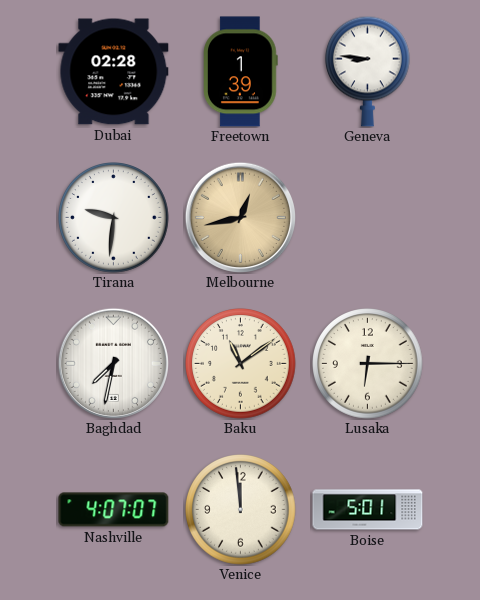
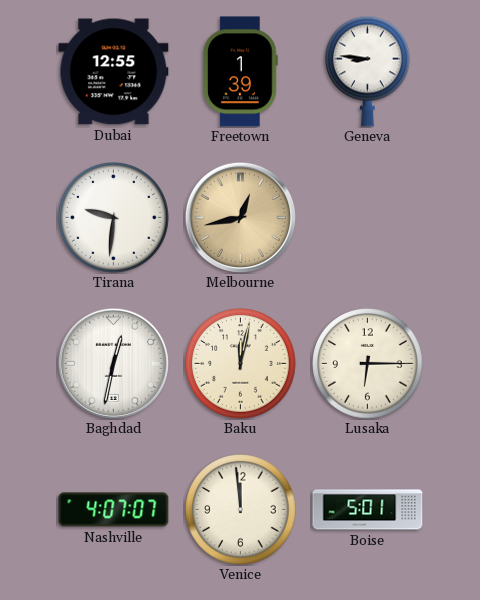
Dubai: 02:28 -> 12:55 (114, 72)
Baghdad: 7:32 -> 12:32 (113, 363)
Baku: 11:09 -> 12:02 (241, 364)
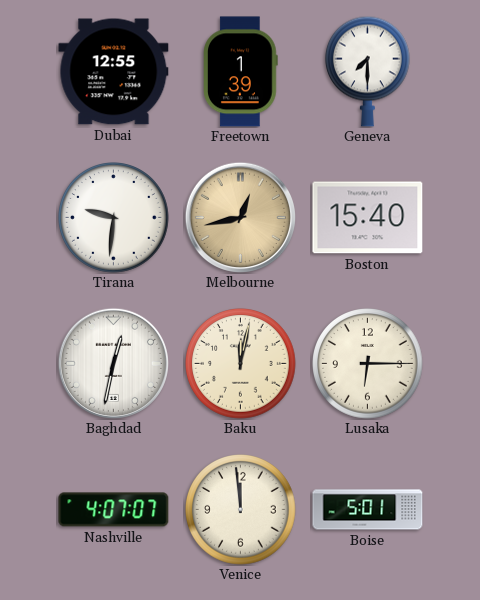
Geneva: 8:46 -> 7:30 (367, 71)
Boston: none -> 15:40 (368, 218)
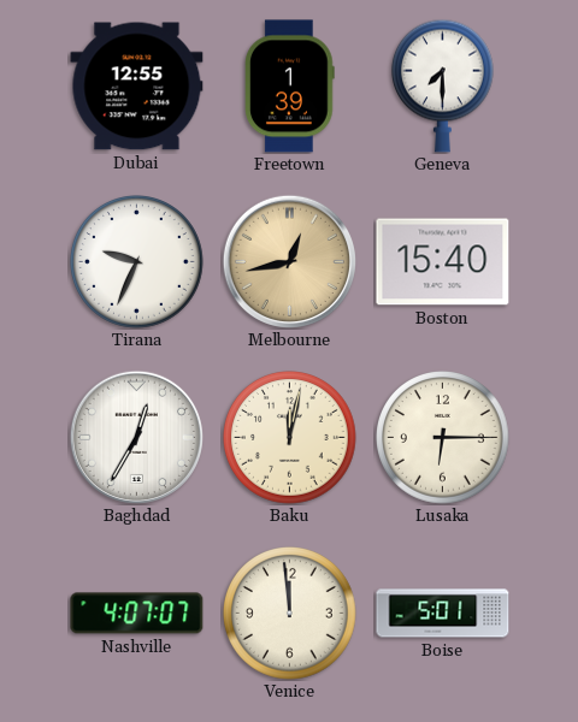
Tirana: 9:31 -> 9:34 (137, 262)
Baghdad: 12:32 -> 12:35 (136, 437)
